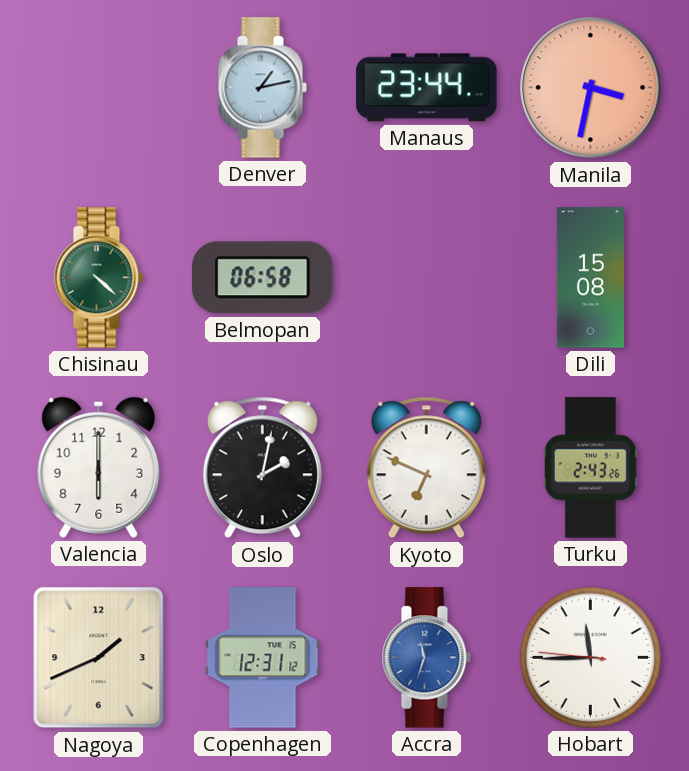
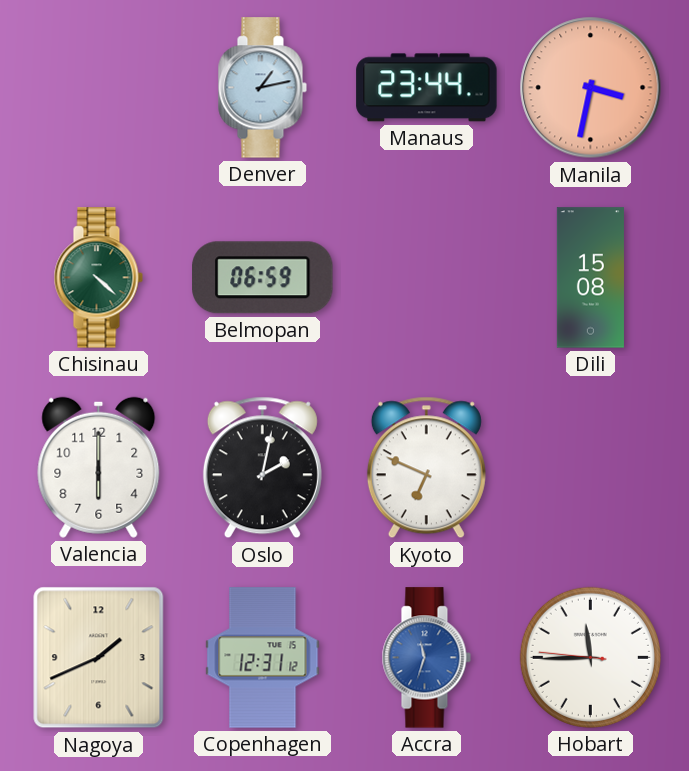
Belmopan: 06:58 -> 06:59 (263, 278)
Turku: 2:43 -> none (590, 468)
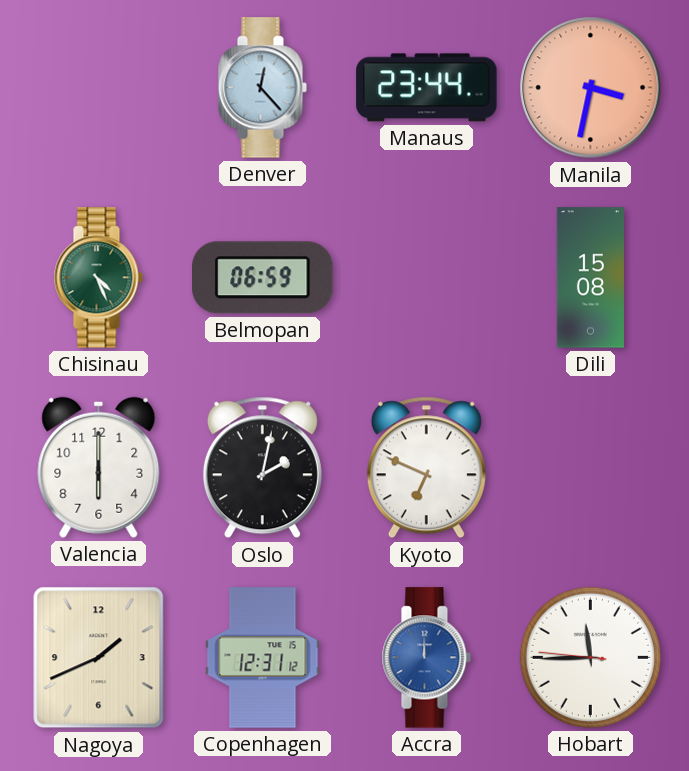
Denver: 1:13 -> 12:23 (262, 88)
Chisinau: 4:22 -> 4:26 (98, 278)
Accra: 11:33 -> 12:00 (426, 658)
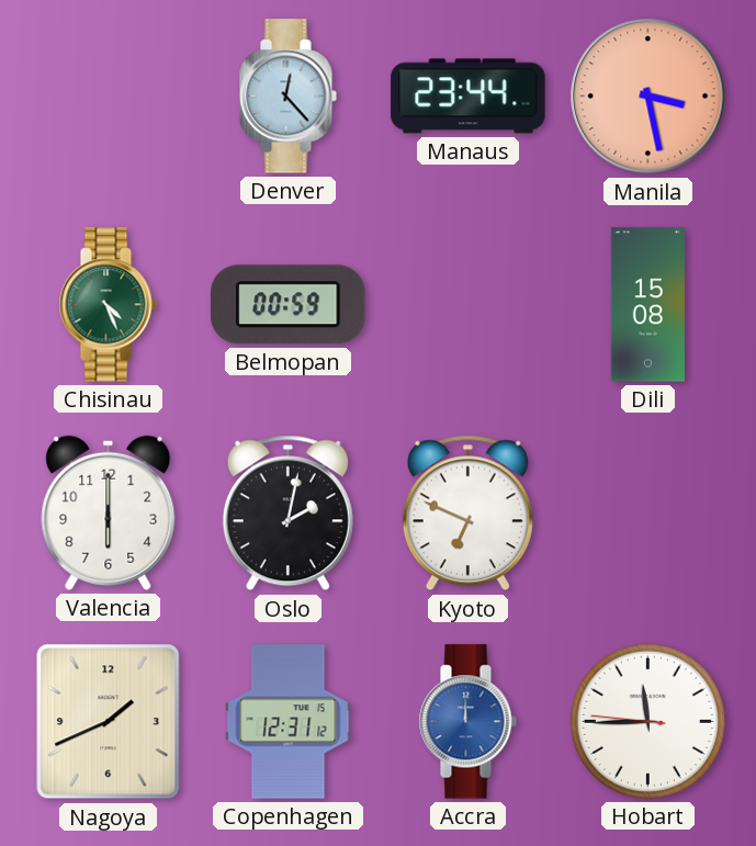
Manila: 3:32 -> 3:28 (648, 97)
Belmopan: 06:59 -> 00:59 (289, 305)
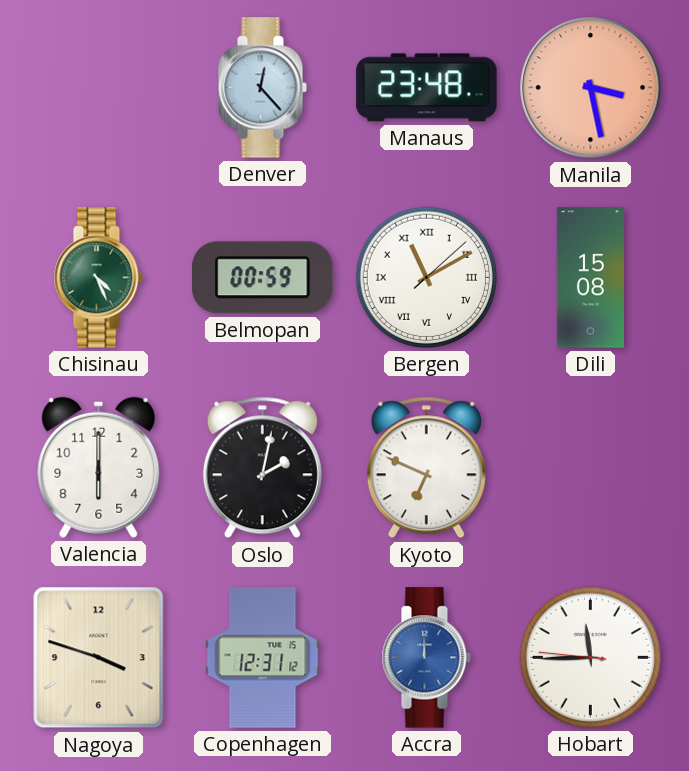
Manaus: 23:44 -> 23:48 (427, 88)
Bergen: none -> 11:10 (426, 277)
Nagoya: 1:41 -> 3:48 (99, 658)
